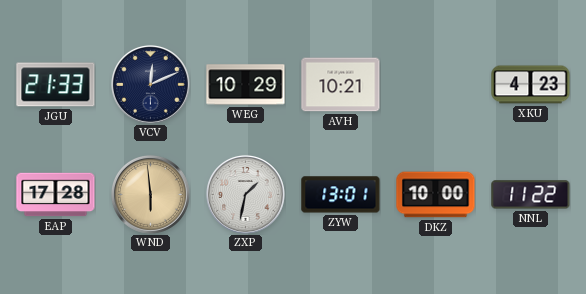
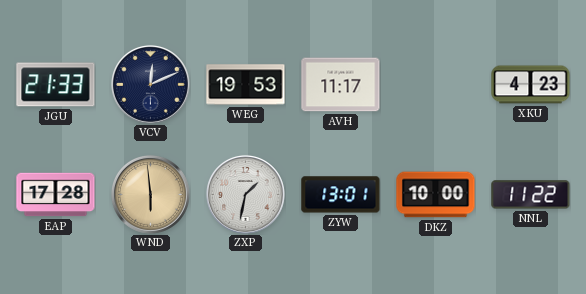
WEG: 10:29 -> 19:53 (246, 85)
AVH: 10:21 -> 11:17 (341, 85)
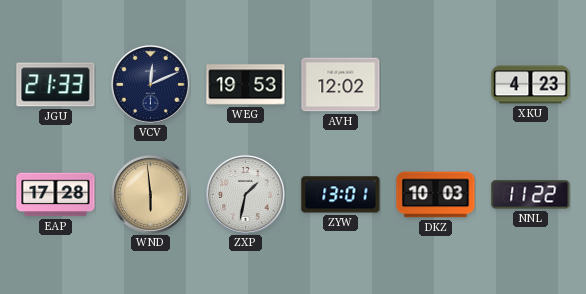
AVH: 11:17 -> 12:02 (341, 85)
DKZ: 10:00 -> 10:03 (436, 195)
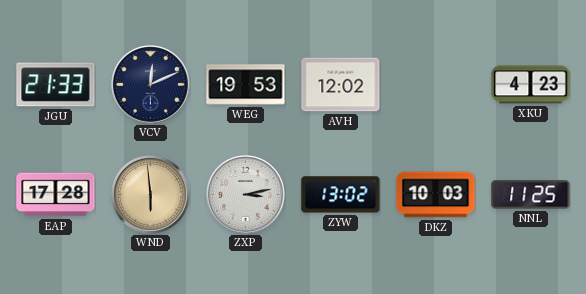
ZXP: 1:32 -> 3:13 (245, 194)
ZYW: 13:01 -> 13:02 (341, 195)
NNL: 11:22 -> 11:25 (531, 195)
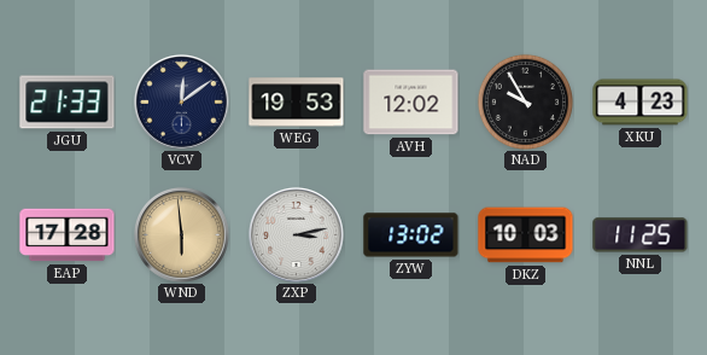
VCV: 12:11 -> 12:09 (181, 101)
NAD: none -> 9:55 (525, 101)
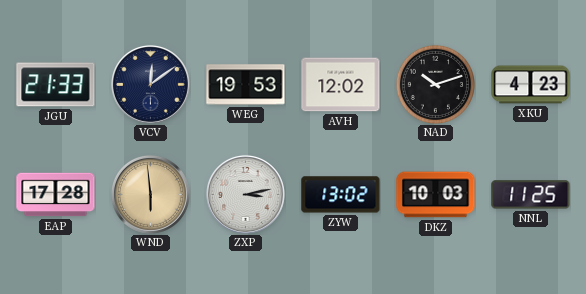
NAD: 9:55 -> 10:12 (435, 84)
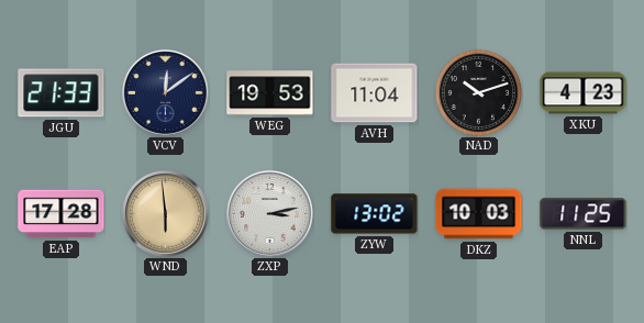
AVH: 12:02 -> 11:04 (375, 93)
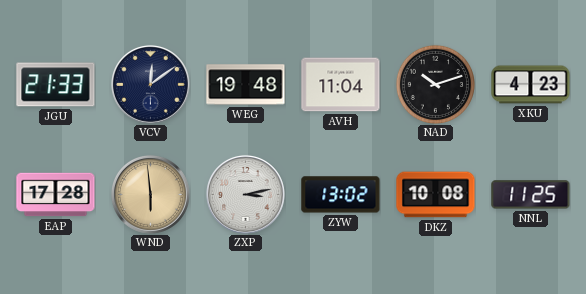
WEG: 19:53 -> 19:48 (246, 85)
DKZ: 10:03 -> 10:08 (436, 195)
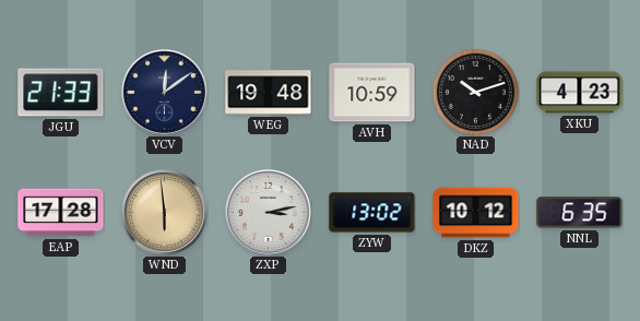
AVH: 11:04 -> 10:59 (372, 93)
DKZ: 10:08 -> 10:12 (476, 213)
NNL: 11:25 -> 6:35 (580, 213)
